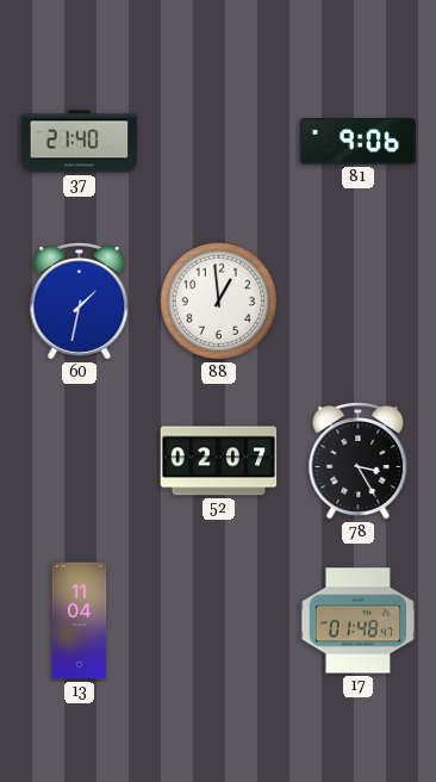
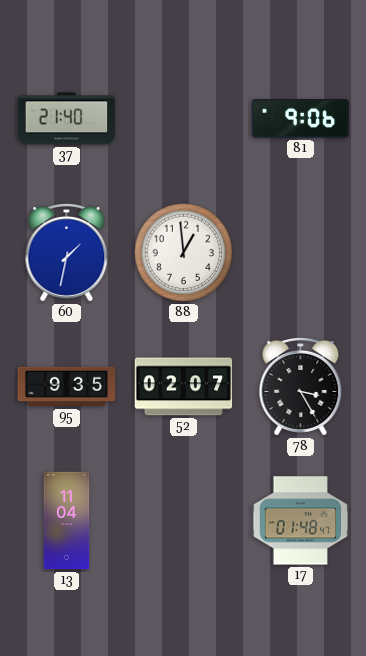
95: none -> 9:35 (67, 387)
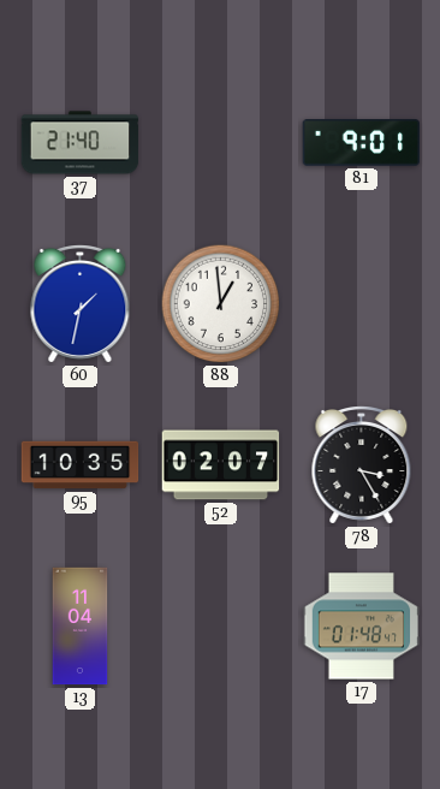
81: 9:06 -> 9:01 (362, 143)
95: 9:35 -> 10:35 (81, 465)
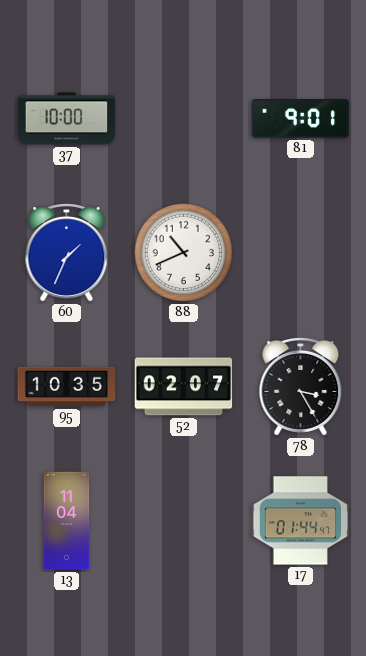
37: 21:40 -> 10:00 (67, 119)
60: 1:32 -> 1:34 (67, 253)
88: 12:59 -> 10:41 (184, 253)
17: 01:48 -> 01:44 (301, 521)
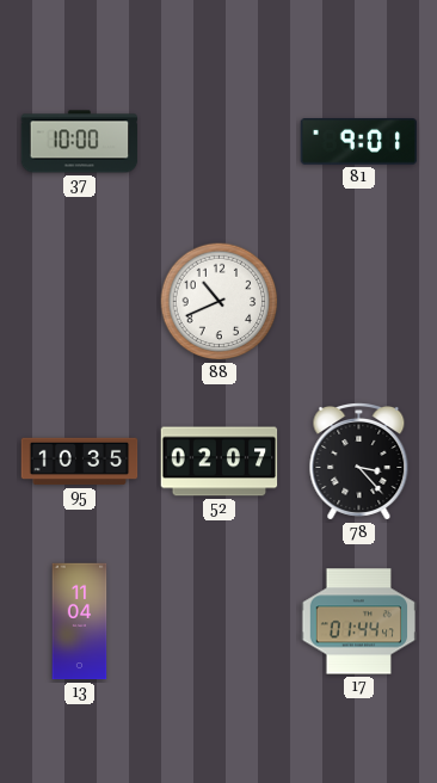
60: 1:34 -> none (67, 253)
78: 3:25 -> 3:23 (359, 462)
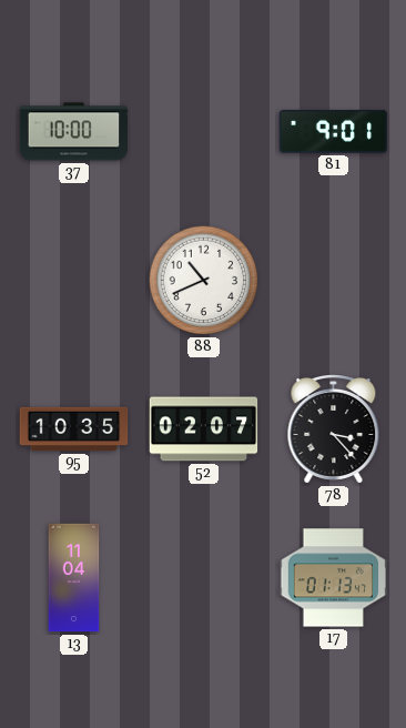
17: 01:44 -> 01:13 (334, 578)
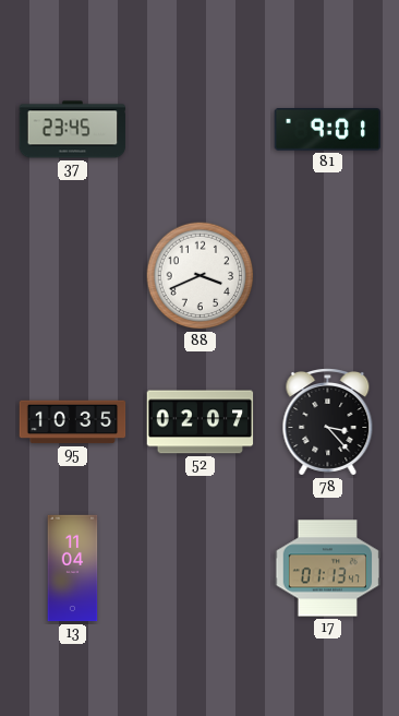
37: 10:00 -> 23:45 (73, 130)
88: 10:41 -> 3:41 (201, 276)
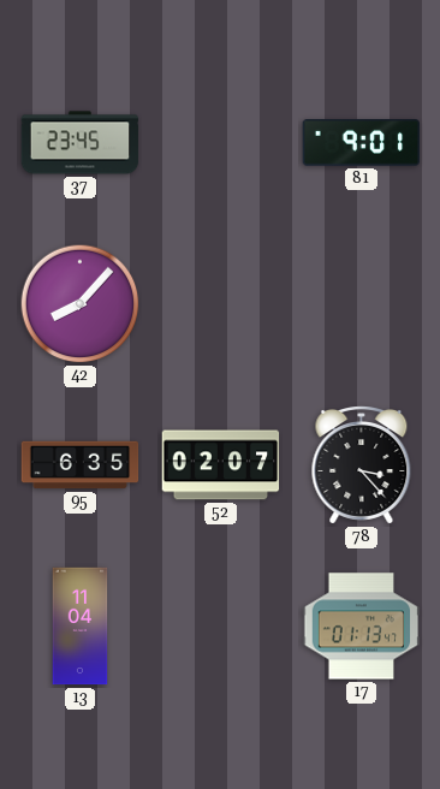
42: none -> 8:07 (81, 304)
88: 3:41 -> none (201, 276)
95: 10:35 -> 6:35 (81, 465)
